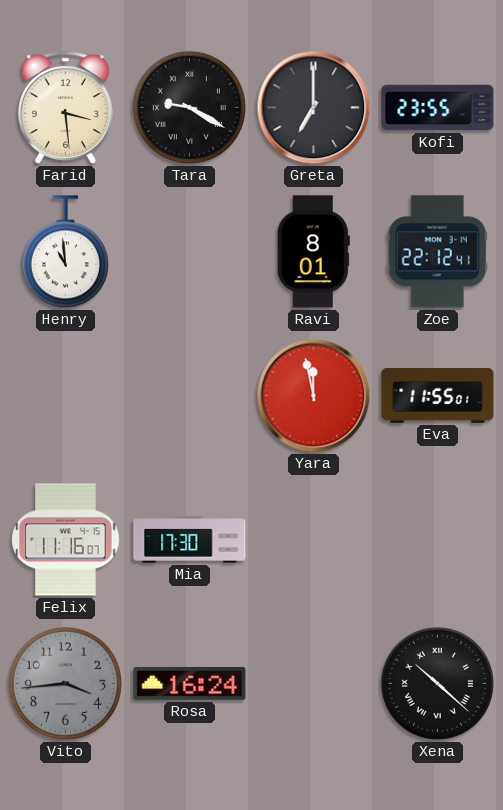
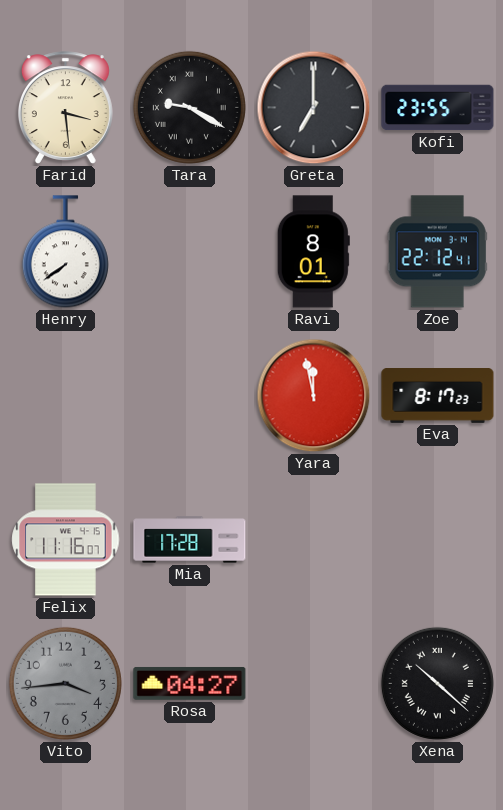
Henry: 10:59 -> 7:39 (65, 252)
Eva: 11:55 -> 8:17 (438, 396)
Mia: 17:30 -> 17:28 (190, 540)
Rosa: 16:24 -> 04:27 (190, 684)
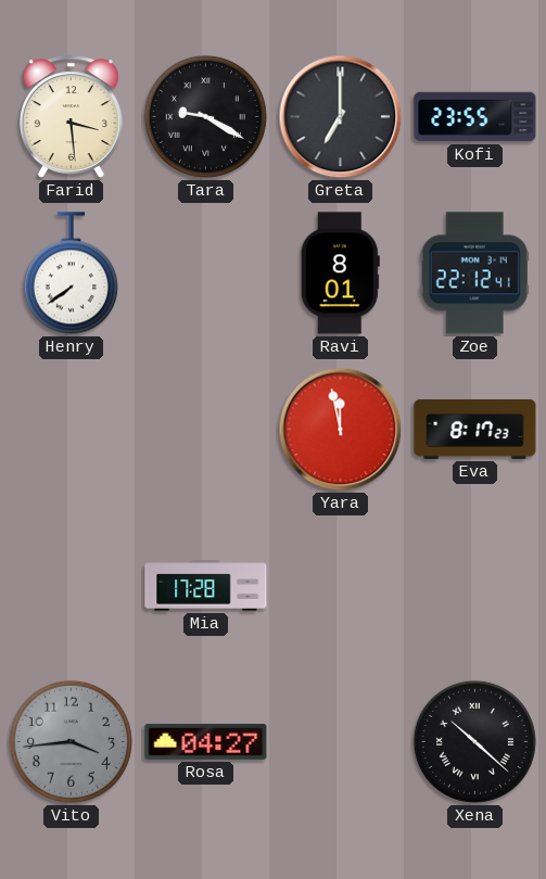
Felix: 11:16 -> none (66, 540)
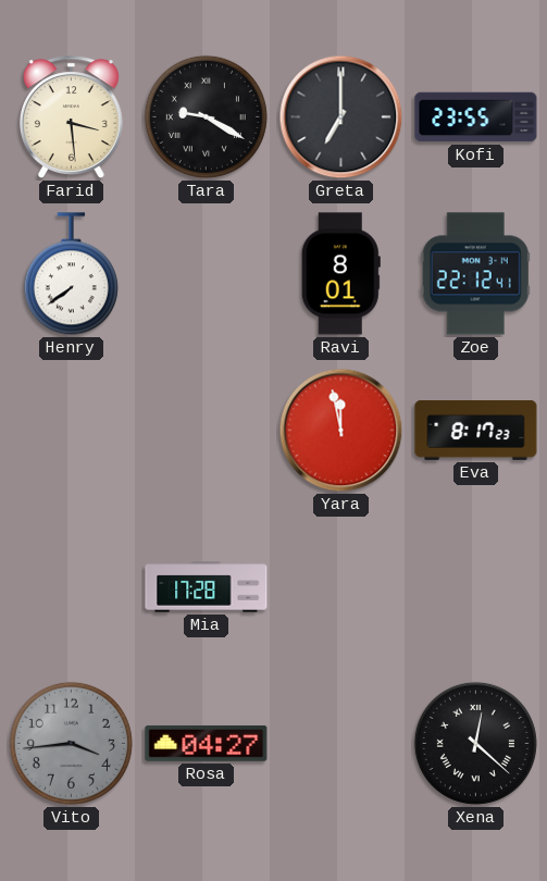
Xena: 10:22 -> 12:22 (475, 743)
